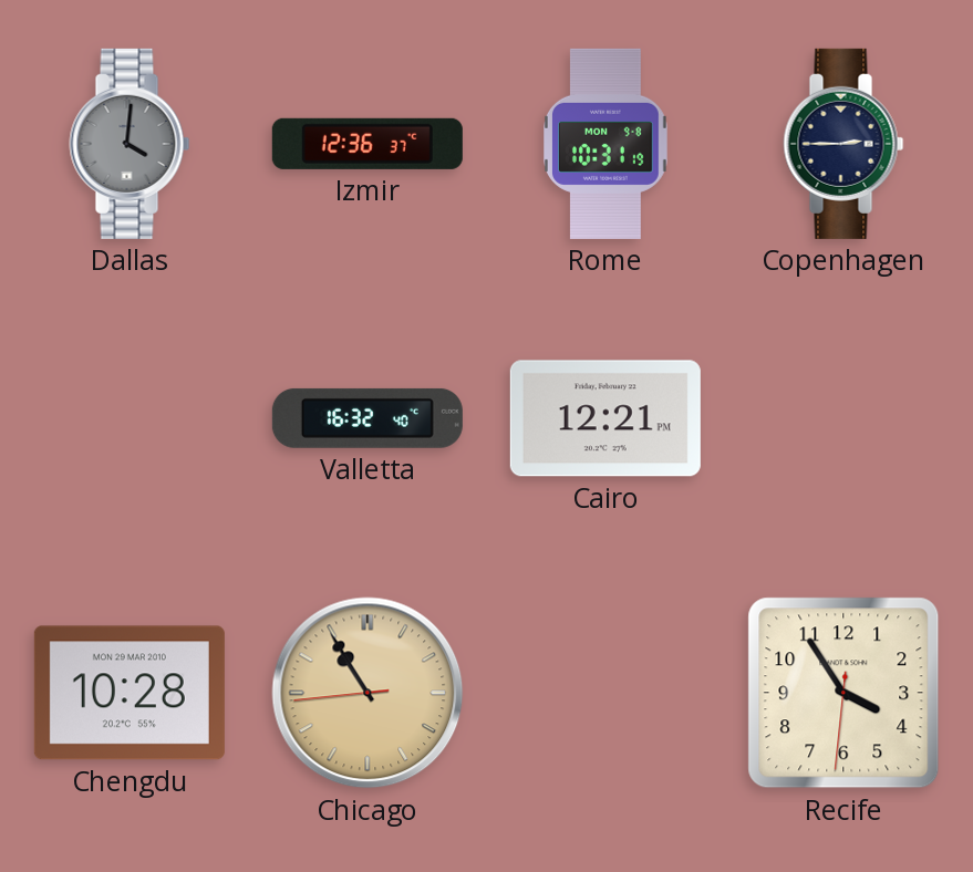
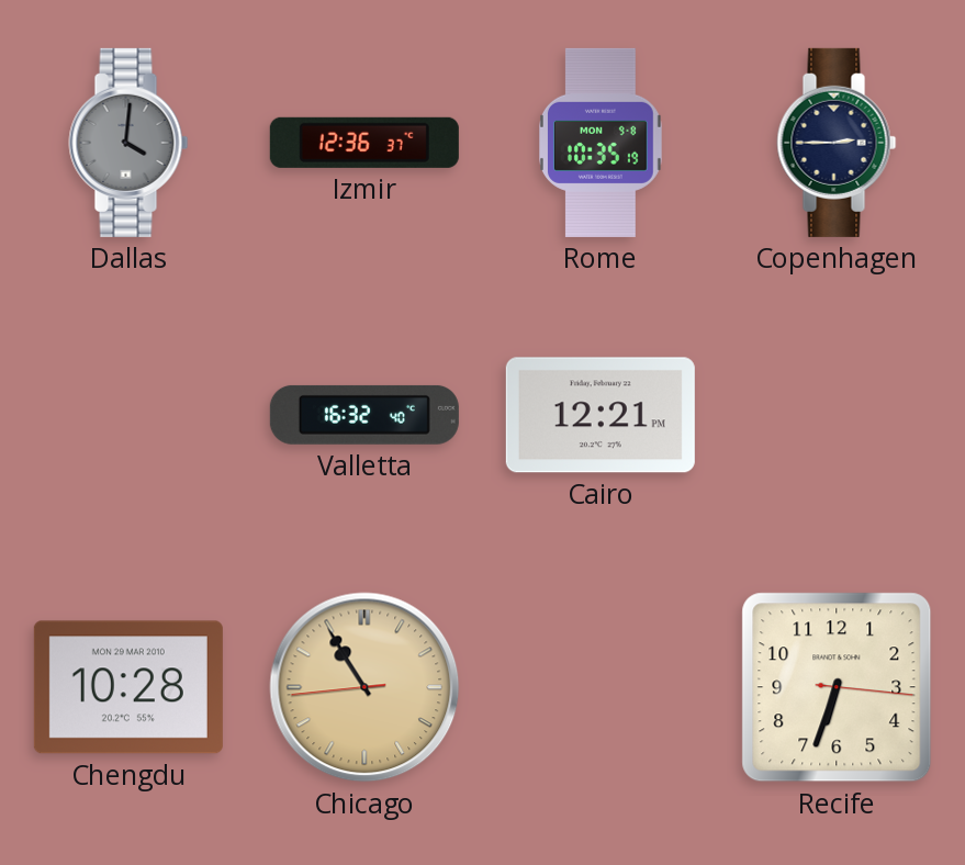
Rome: 10:31 -> 10:35 (602, 143)
Recife: 3:54 -> 6:33 (837, 687)
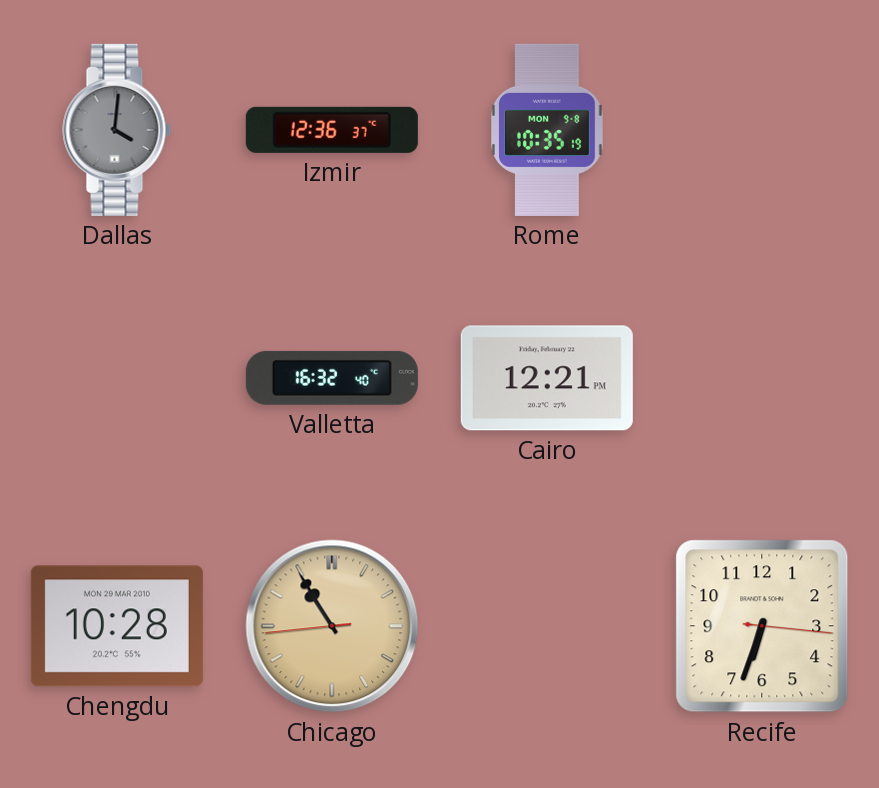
Copenhagen: 2:45 -> none (837, 143)
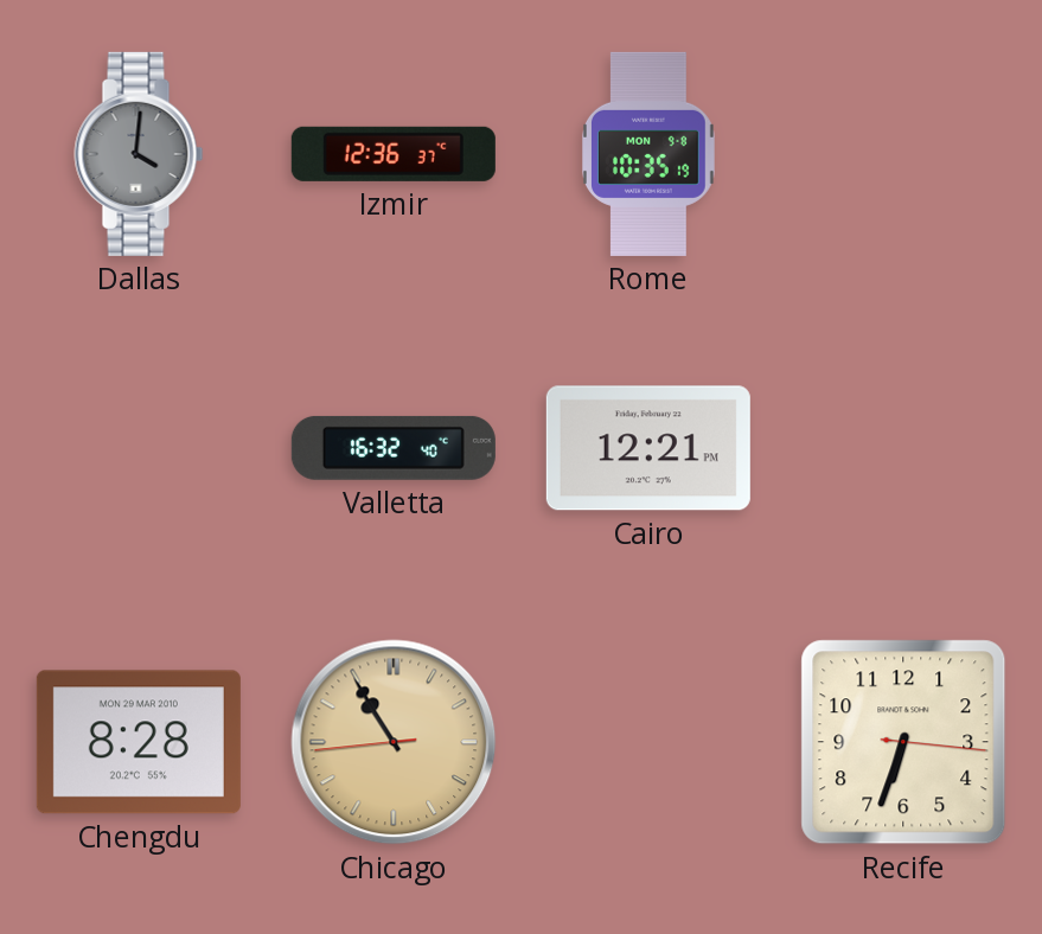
Chengdu: 10:28 -> 8:28 (139, 742)
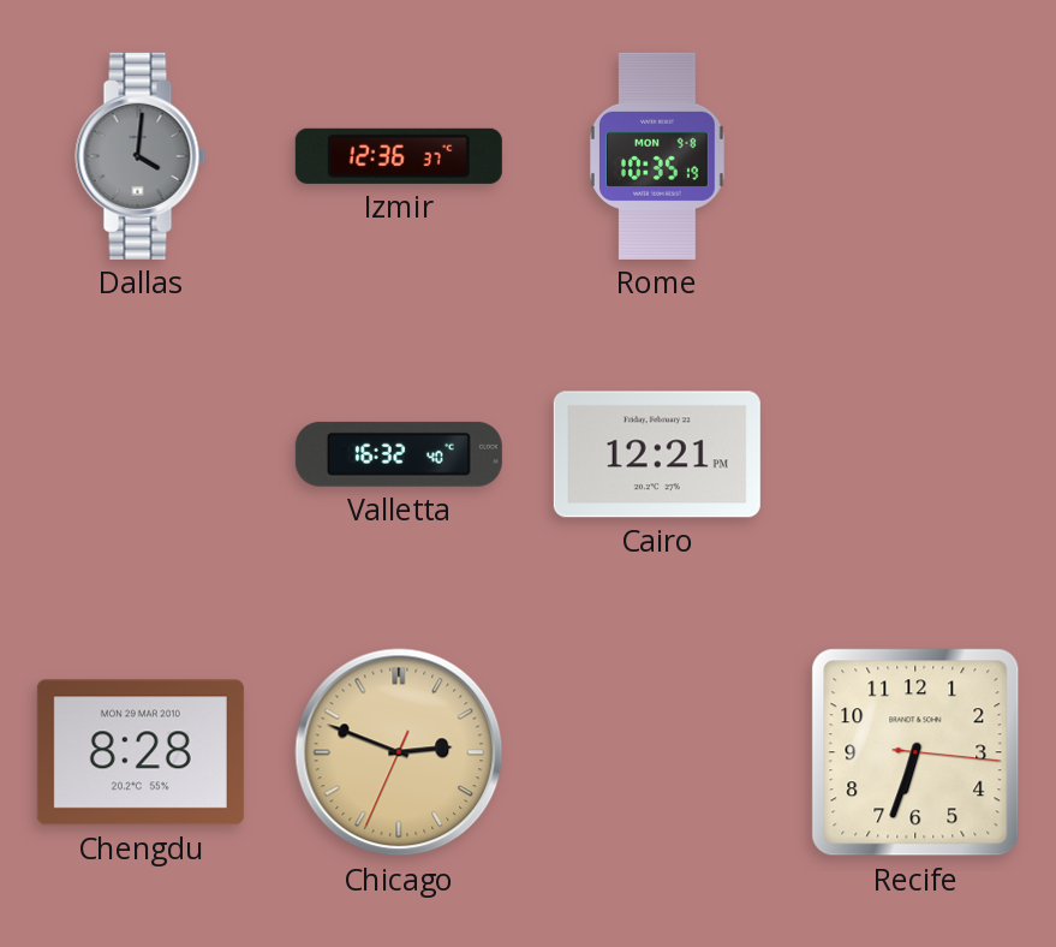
Chicago: 10:54 -> 2:48 (399, 752)
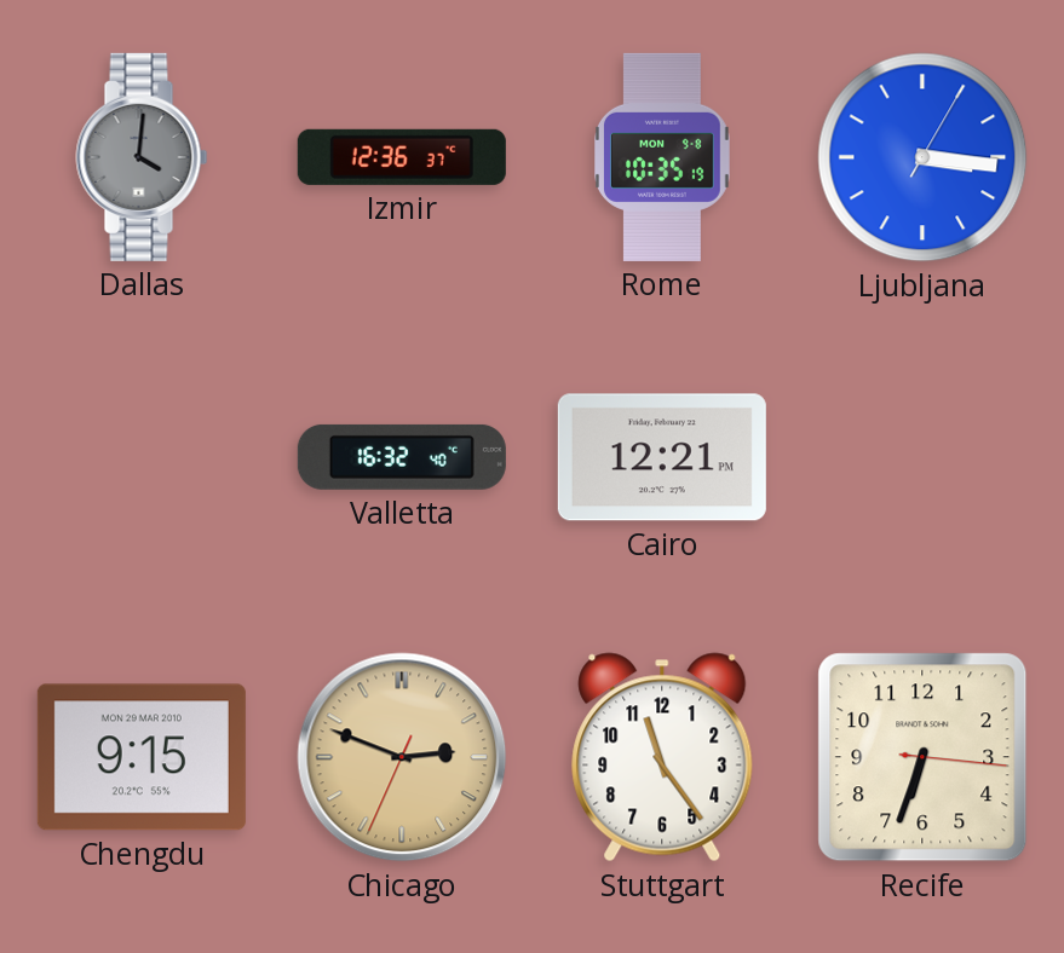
Ljubljana: none -> 3:16 (922, 157)
Chengdu: 8:28 -> 9:15 (142, 757)
Stuttgart: none -> 11:24 (662, 757)
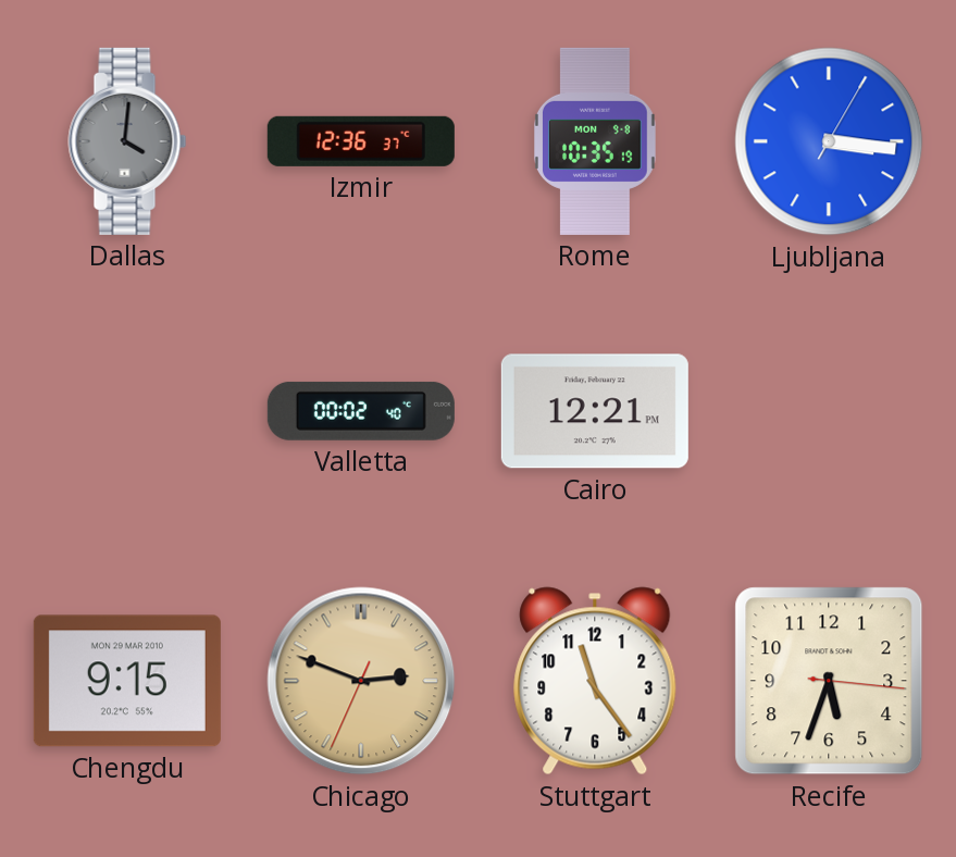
Valletta: 16:32 -> 00:02 (361, 411)
Recife: 6:33 -> 5:33 (829, 681)
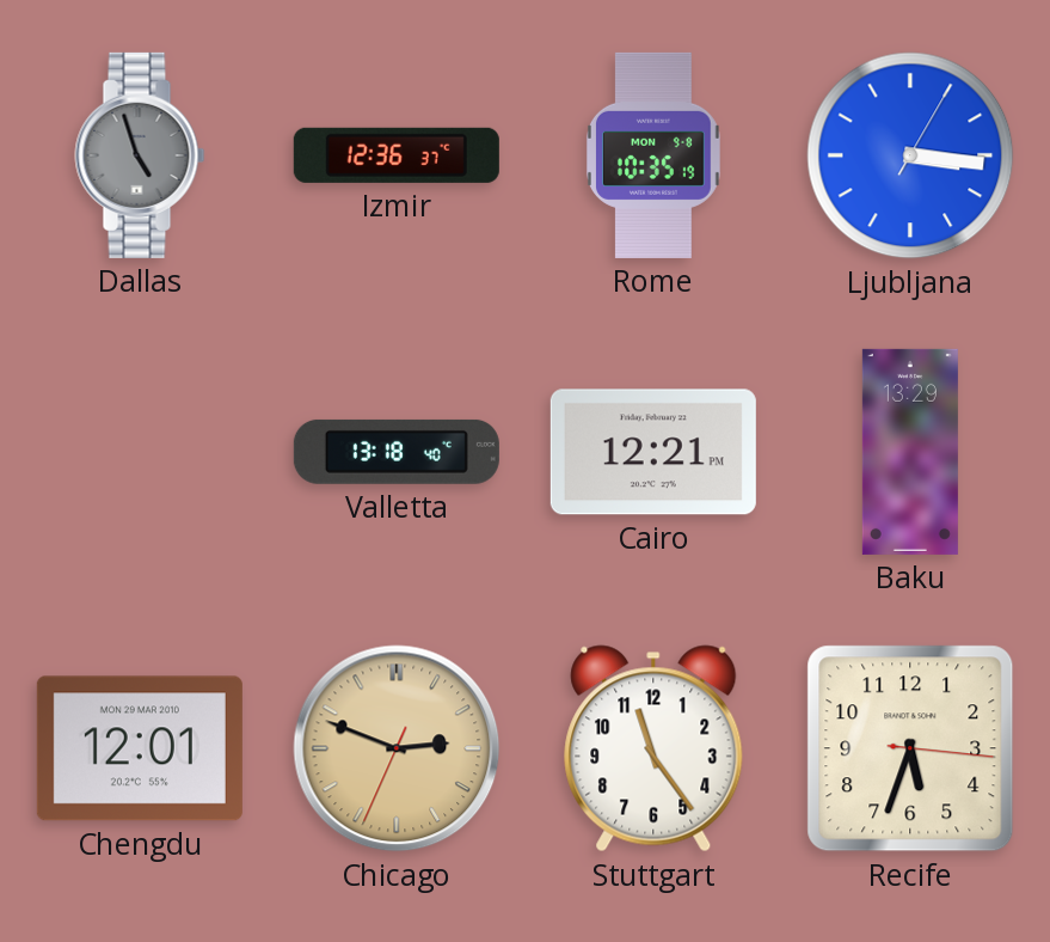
Dallas: 4:01 -> 4:57 (140, 155)
Valletta: 00:02 -> 13:18 (397, 452)
Baku: none -> 13:29 (910, 452)
Chengdu: 9:15 -> 12:01 (140, 748)
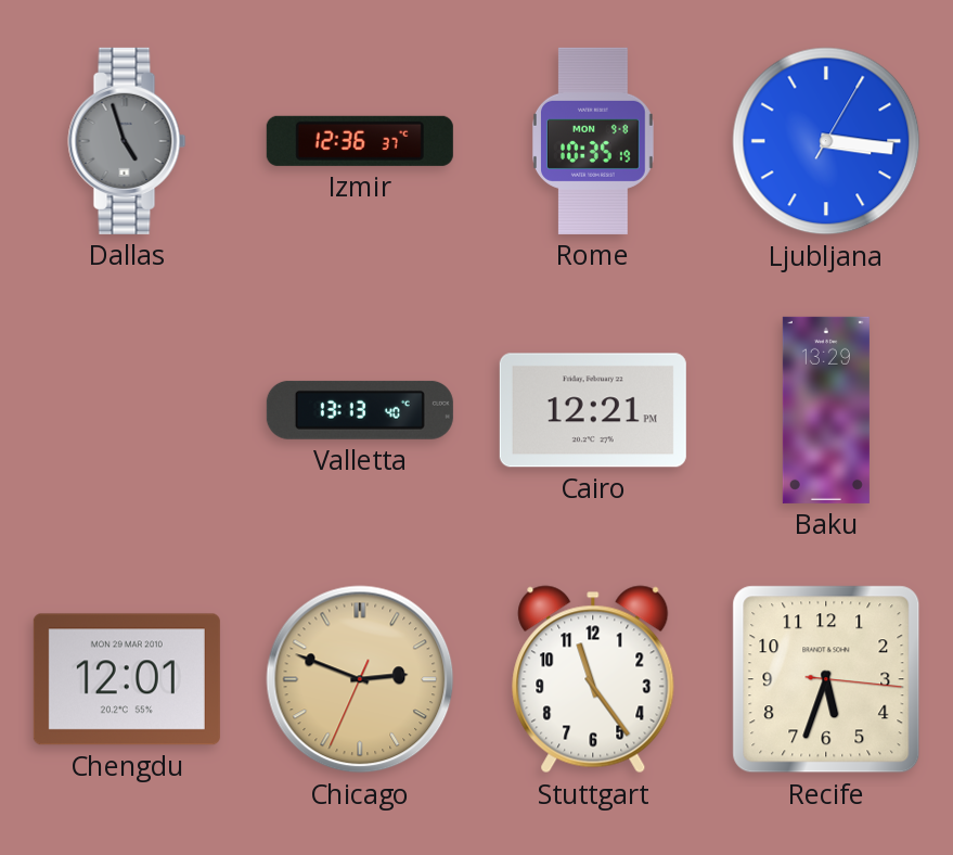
Valletta: 13:18 -> 13:13 (360, 410)
